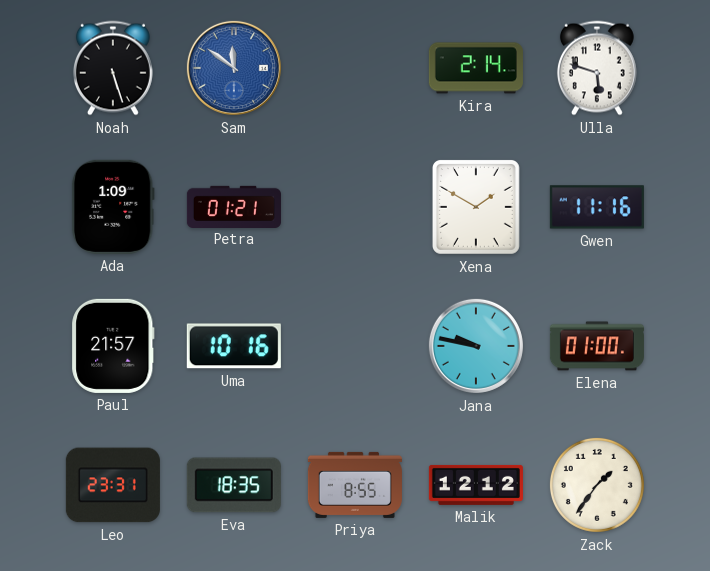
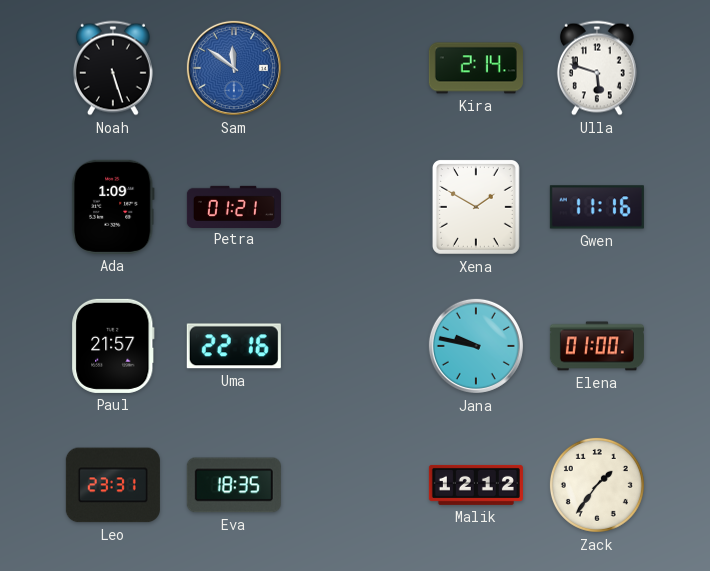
Uma: 10:16 -> 22:16 (234, 346)
Priya: 8:55 -> none (355, 485)
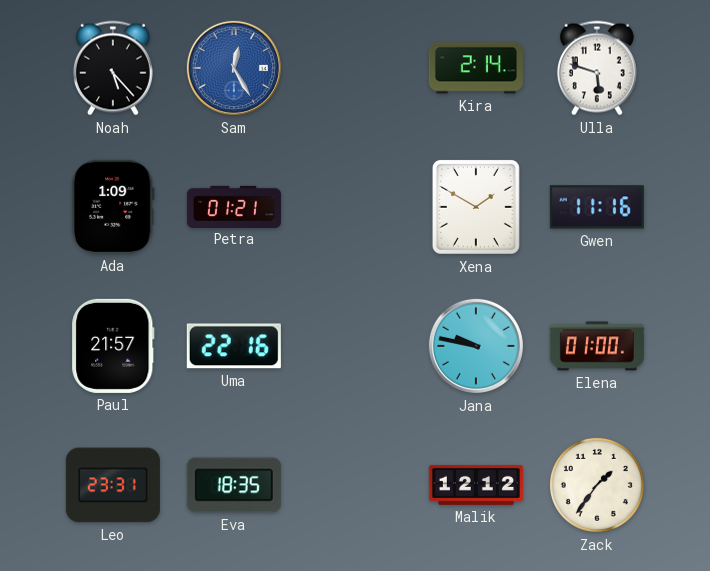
Noah: 5:27 -> 5:23 (113, 68)
Sam: 11:51 -> 12:25 (234, 68)
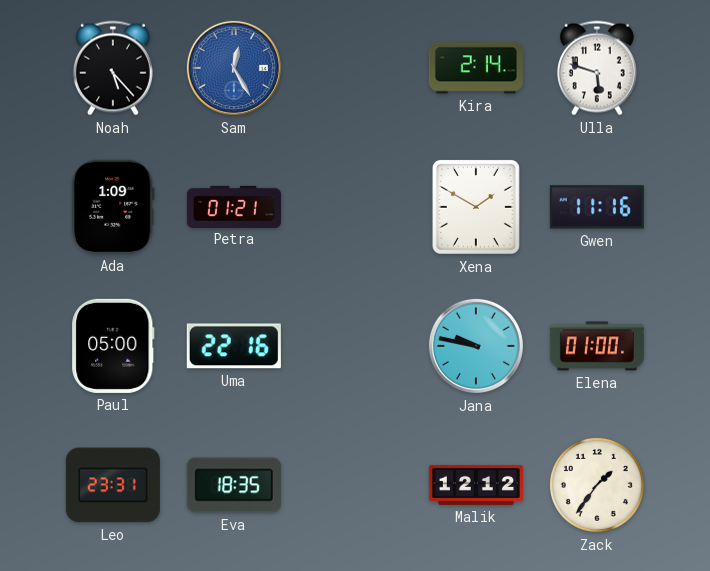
Paul: 21:57 -> 05:00 (113, 346)
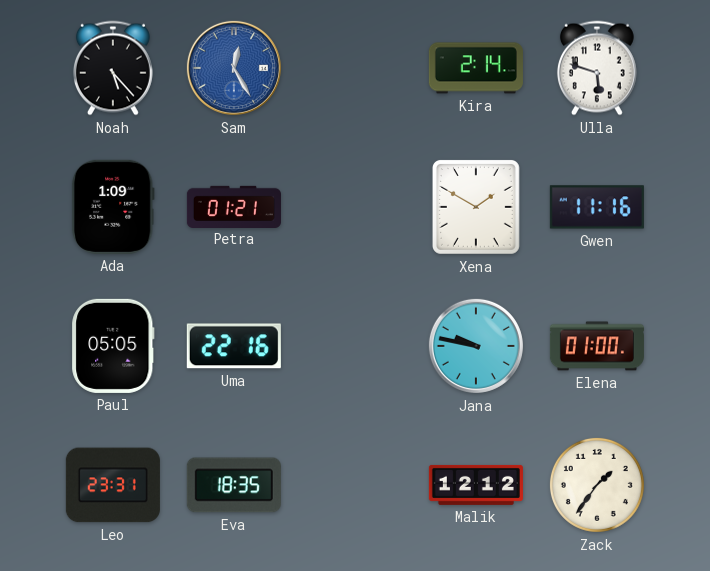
Paul: 05:00 -> 05:05 (113, 346)
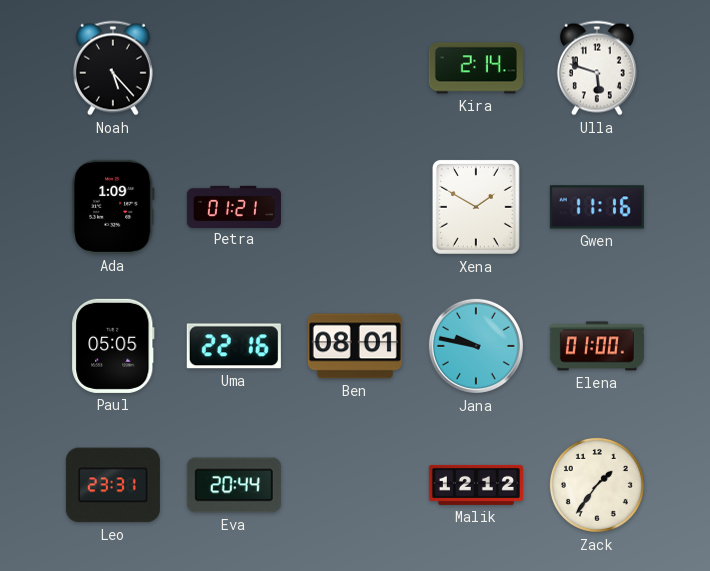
Sam: 12:25 -> none (234, 68)
Ben: none -> 08:01 (355, 346)
Eva: 18:35 -> 20:44 (234, 485)
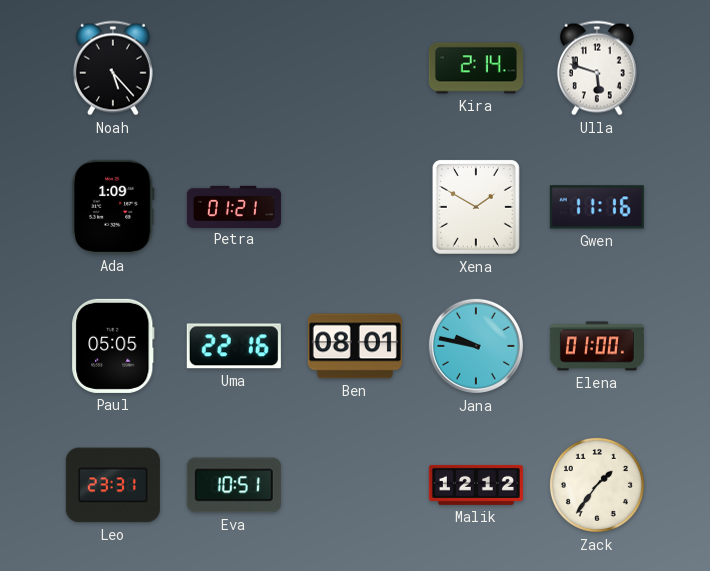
Eva: 20:44 -> 10:51 (234, 485)
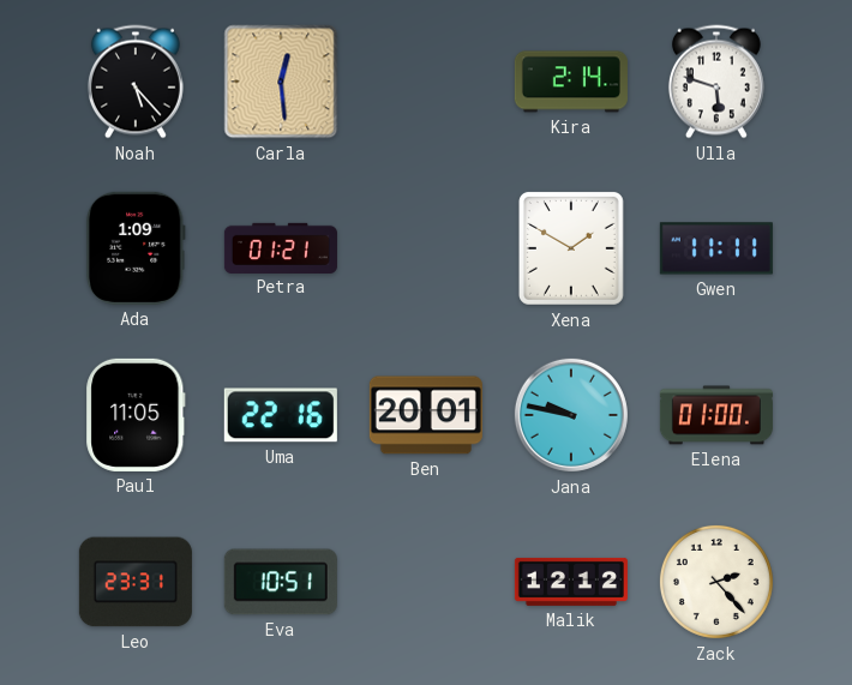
Carla: none -> 12:29 (281, 82)
Gwen: 11:16 -> 11:11 (716, 248)
Paul: 05:05 -> 11:05 (136, 415)
Ben: 08:01 -> 20:01 (426, 415)
Zack: 1:36 -> 2:23 (716, 582)
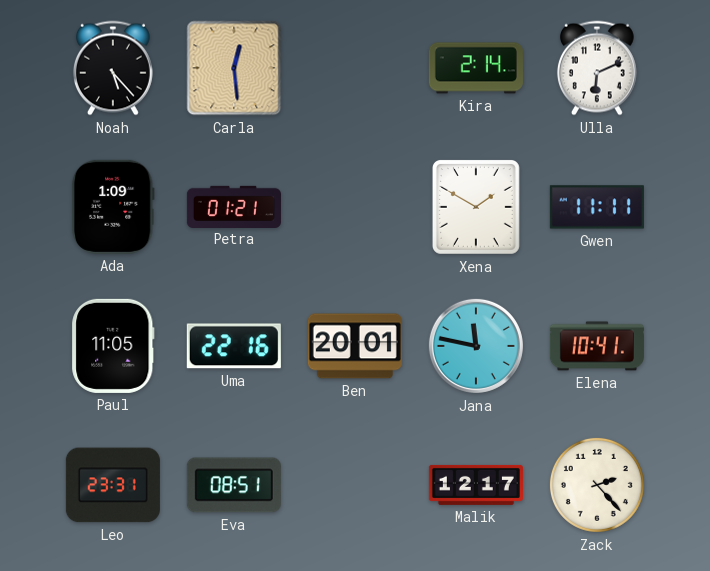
Ulla: 5:48 -> 6:11 (597, 68)
Jana: 9:47 -> 11:47 (476, 346)
Elena: 01:00 -> 10:41 (597, 346)
Eva: 10:51 -> 08:51 (234, 485)
Malik: 12:12 -> 12:17 (476, 485)
